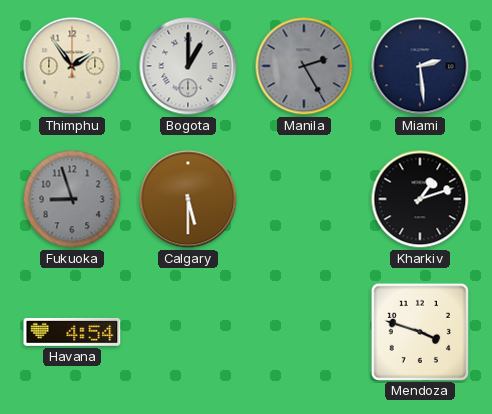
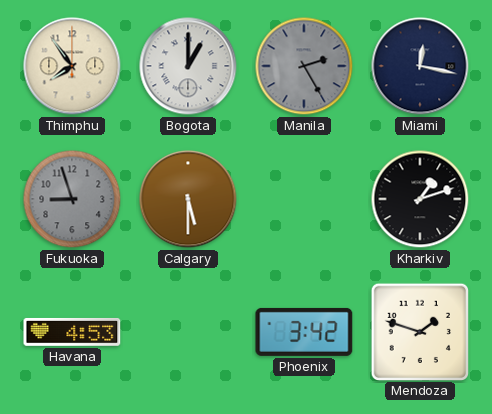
Thimphu: 1:54 -> 7:54 (72, 66)
Miami: 2:29 -> 12:17 (420, 66)
Havana: 4:54 -> 4:53 (72, 332)
Phoenix: none -> 3:42 (304, 332)
Mendoza: 3:48 -> 1:48 (419, 331)
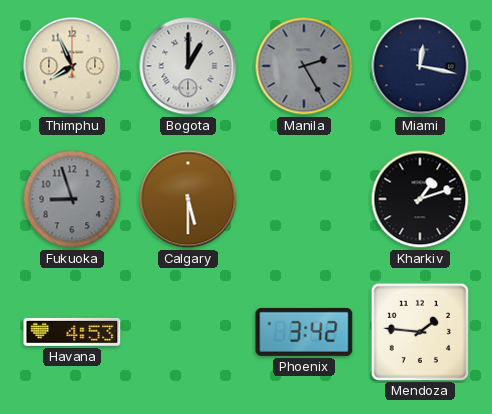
Thimphu: 7:54 -> 7:56 (72, 66)
Mendoza: 1:48 -> 1:46 (419, 331)
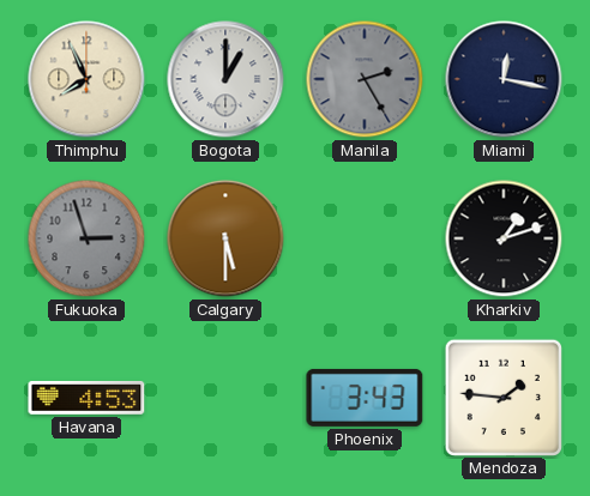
Fukuoka: 8:57 -> 2:57 (86, 238)
Phoenix: 3:42 -> 3:43 (365, 398)
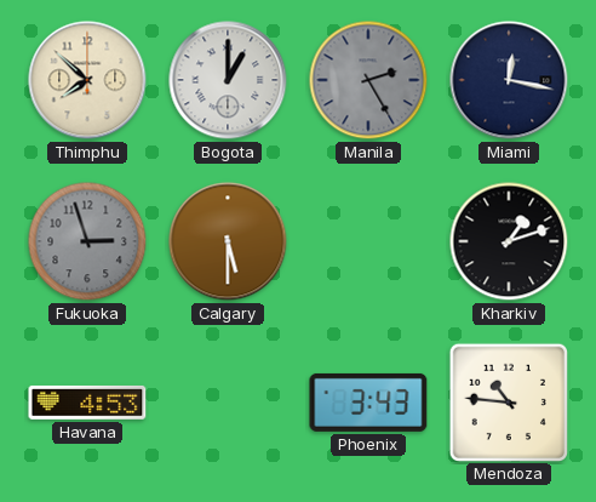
Thimphu: 7:56 -> 7:52 (87, 80)
Mendoza: 1:46 -> 10:46 (508, 401)
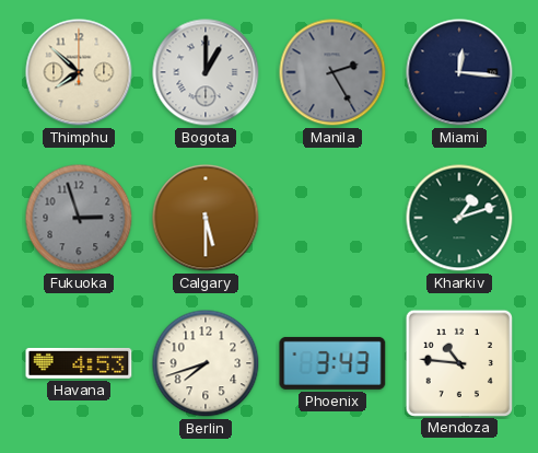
Miami: 12:17 -> 12:16 (459, 72)
Kharkiv dial: black -> green (459, 218)
Berlin: none -> 7:42 (206, 363)
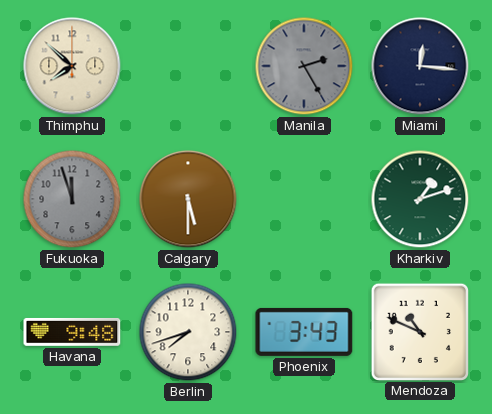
Bogota: 1:00 -> none (206, 72)
Fukuoka: 2:57 -> 11:57 (72, 199)
Havana: 4:53 -> 9:48 (72, 332)
Mendoza: 10:46 -> 10:49 (419, 331)
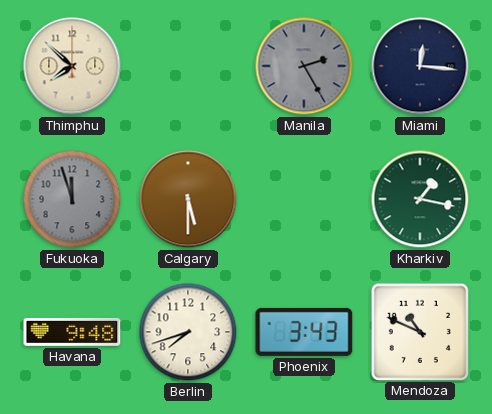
Kharkiv: 1:12 -> 1:17 (420, 199)
